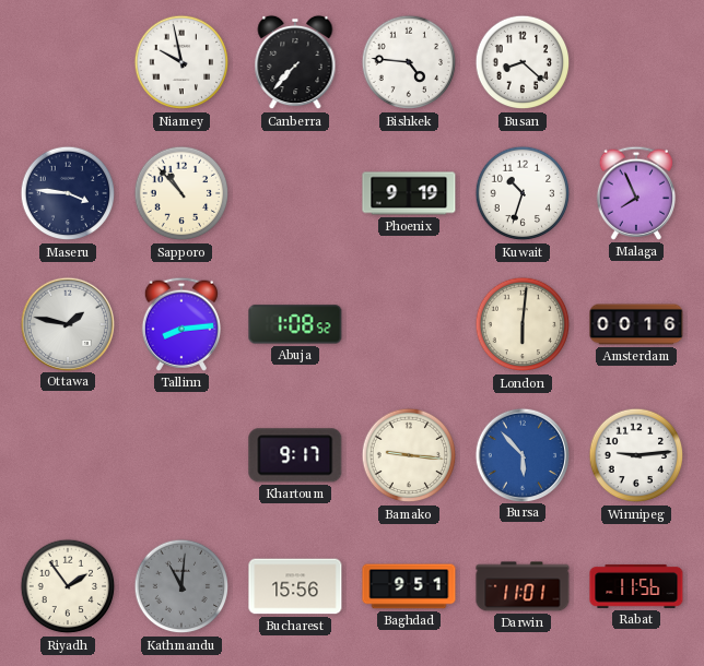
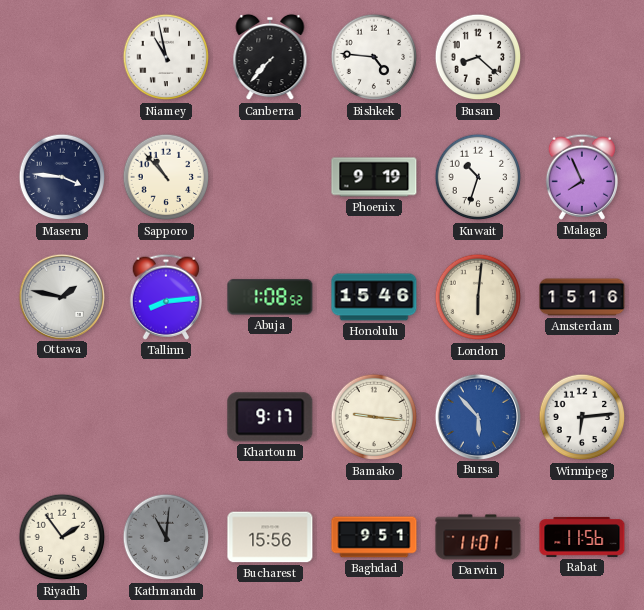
Niamey: 9:58 -> 10:58 (166, 57)
Honolulu: none -> 15:46 (374, 297)
Amsterdam: 00:16 -> 15:16 (582, 297)
Winnipeg: 9:14 -> 6:14 (582, 417)
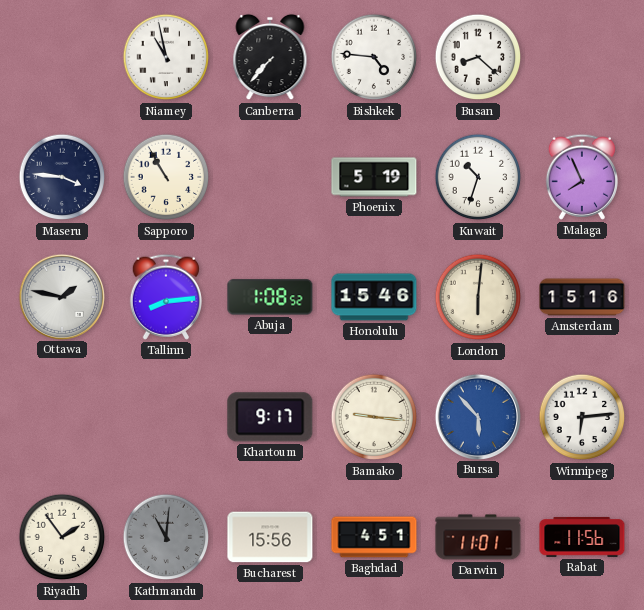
Sapporo: 10:53 -> 10:55 (166, 177)
Phoenix: 9:19 -> 5:19 (374, 177)
Baghdad: 9:51 -> 4:51 (374, 537)
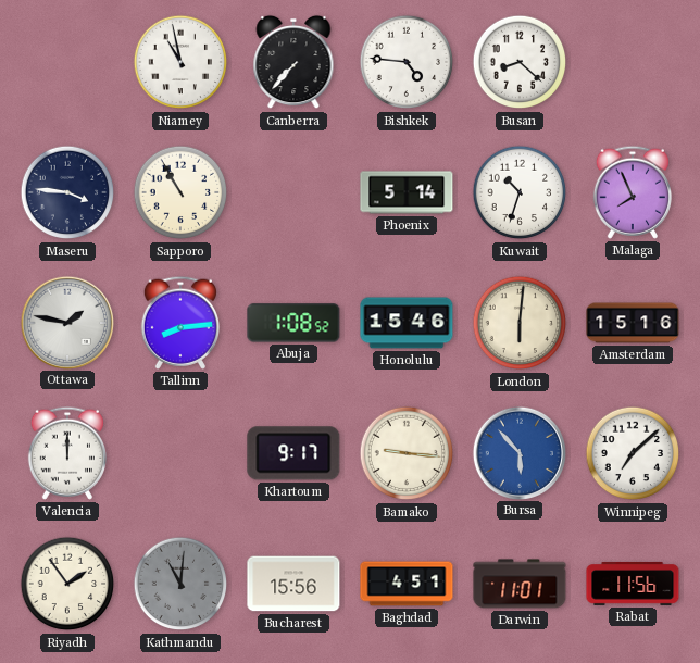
Phoenix: 5:19 -> 5:14 (407, 192)
Valencia: none -> 12:00 (67, 453)
Winnipeg: 6:14 -> 7:08 (633, 453)
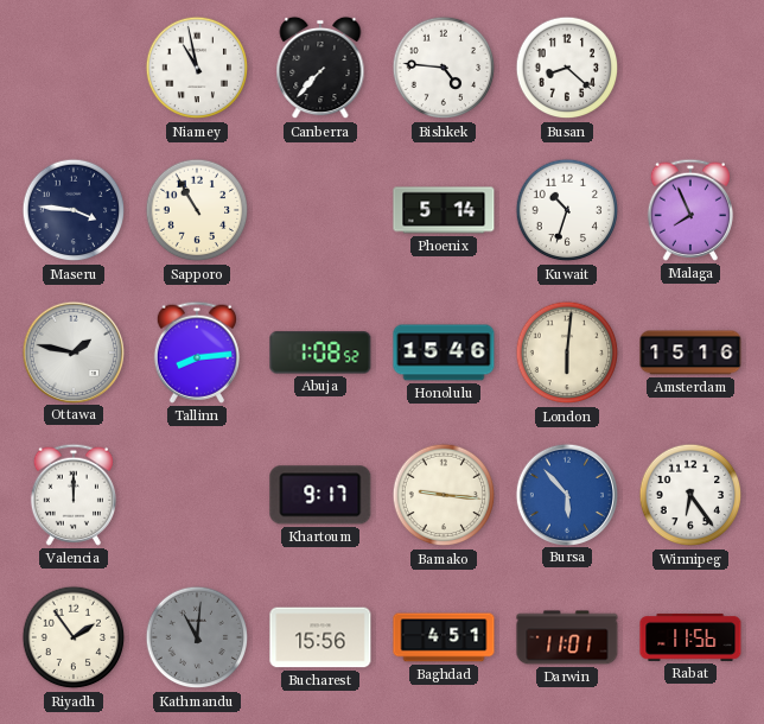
Winnipeg: 7:08 -> 6:24 (690, 495)
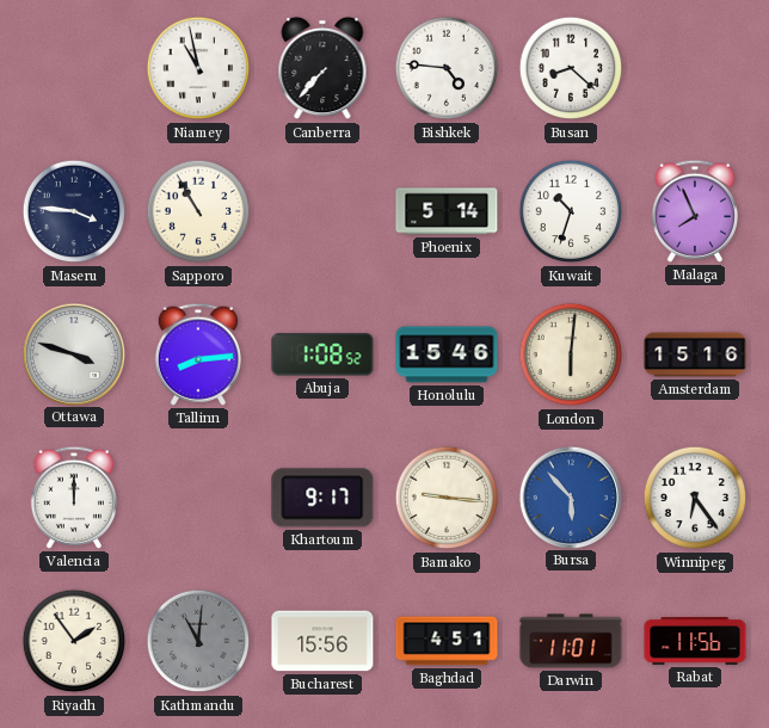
Ottawa: 1:47 -> 3:48 (73, 353)
